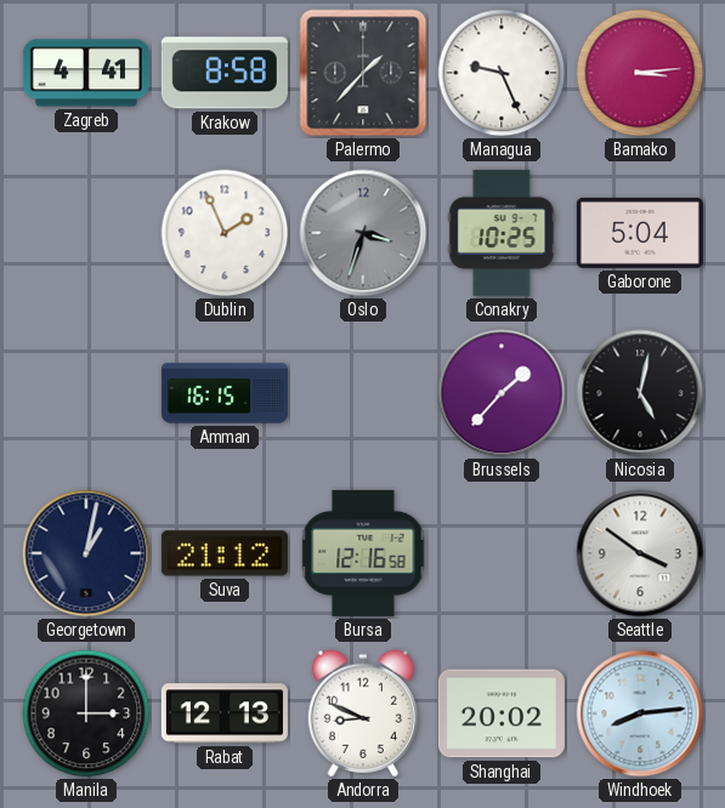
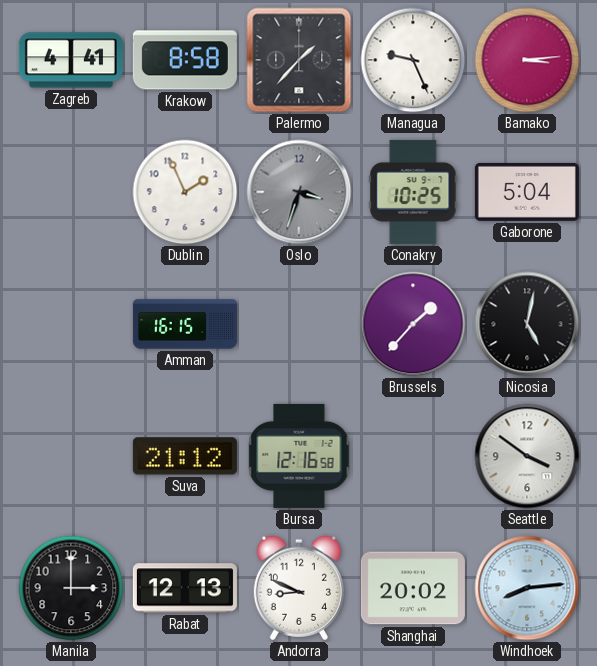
Georgetown: 1:02 -> none (86, 553)
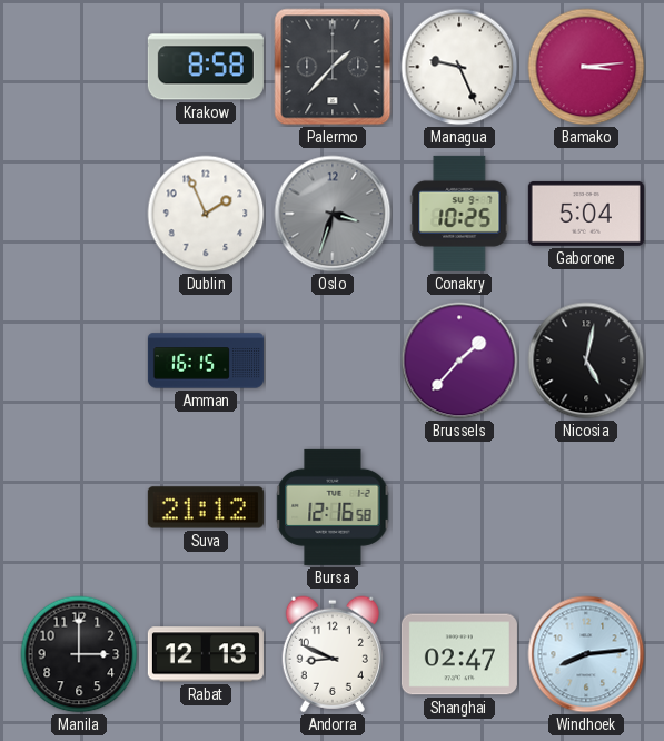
Zagreb: 4:41 -> none (71, 60)
Seattle: 3:51 -> none (527, 456)
Shanghai: 20:02 -> 02:47 (459, 654)
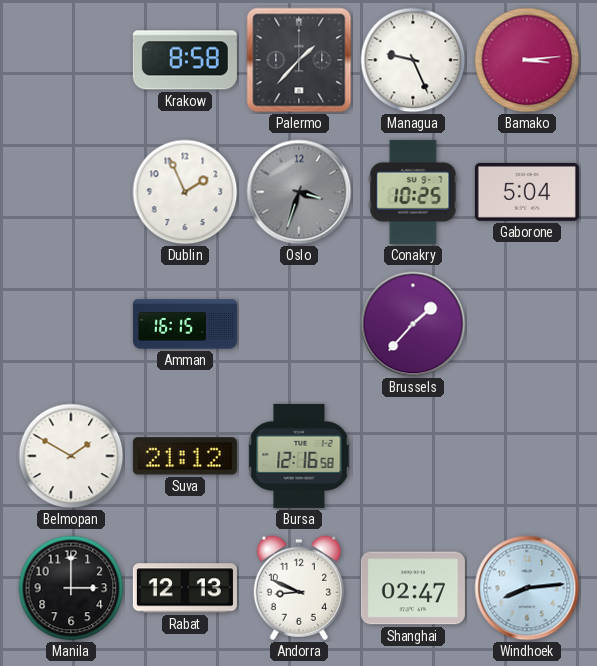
Nicosia: 5:02 -> none (586, 360)
Belmopan: none -> 1:50 (71, 456)
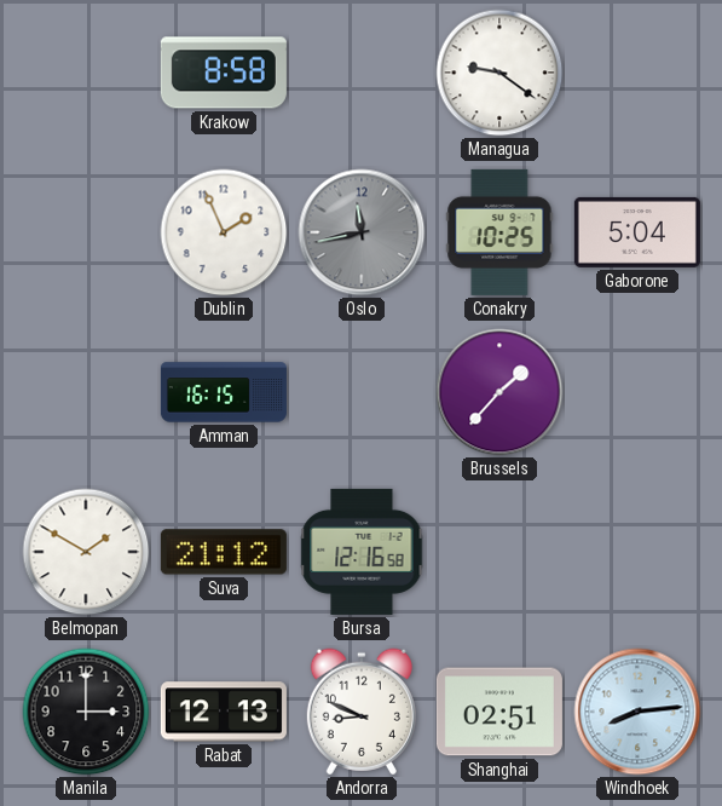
Palermo: 1:37 -> none (299, 60)
Managua: 9:26 -> 9:21 (499, 73)
Bamako: 3:14 -> none (527, 60)
Oslo: 3:33 -> 11:43 (362, 232)
Shanghai: 02:47 -> 02:51 (499, 712)
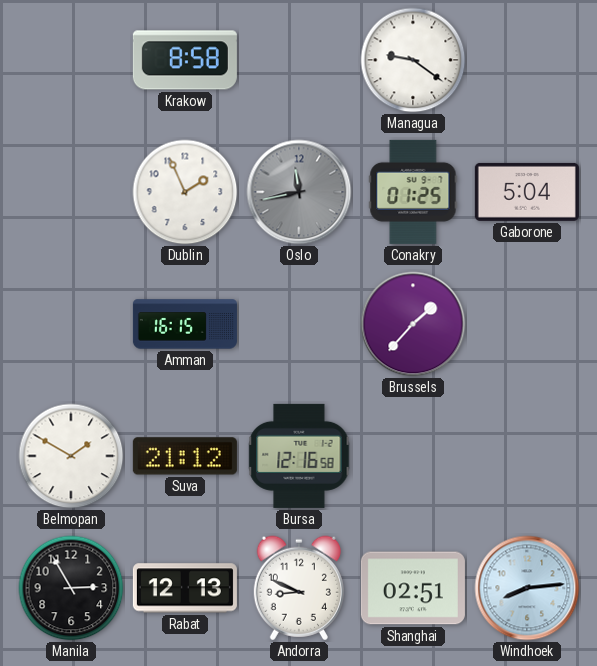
Conakry: 10:25 -> 01:25 (413, 192)
Manila: 3:00 -> 2:55 (71, 588)
